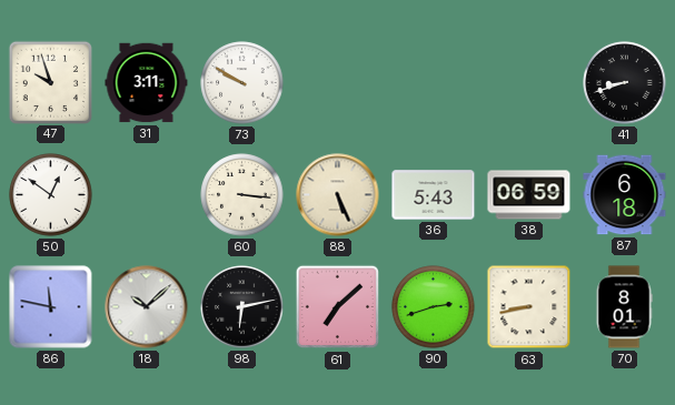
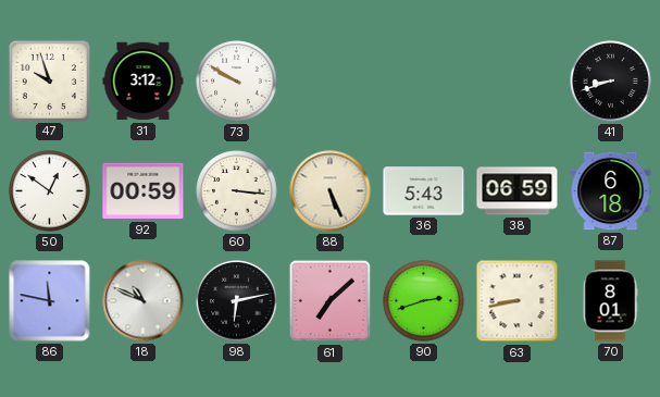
31: 3:11 -> 3:12 (144, 82)
92: none -> 00:59 (144, 191)
18: 10:08 -> 10:49 (144, 301)
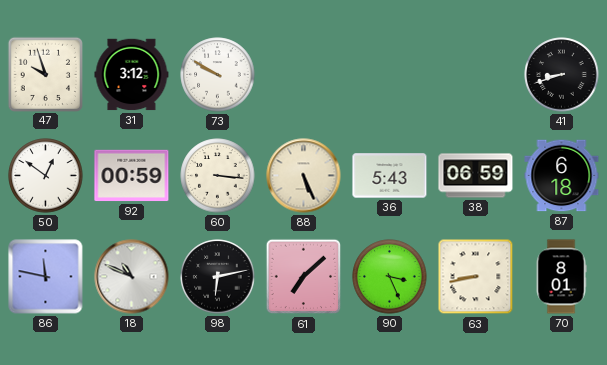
90: 2:42 -> 3:26 (390, 277)
